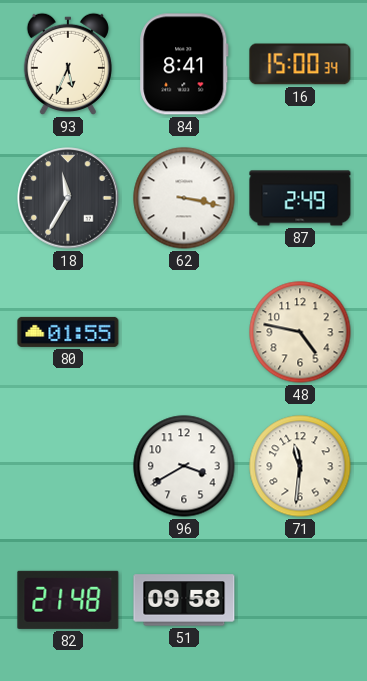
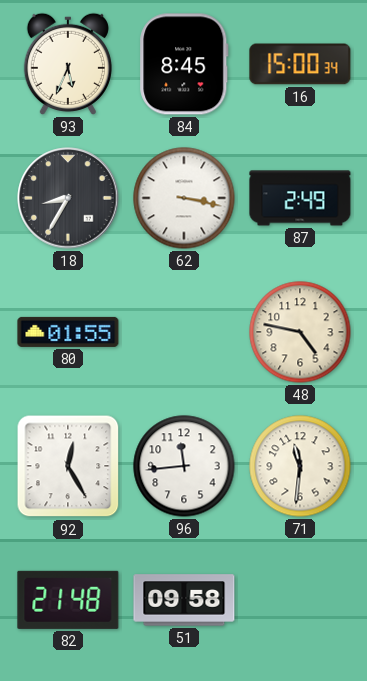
84: 8:41 -> 8:45 (184, 64)
18: 11:35 -> 8:35 (68, 198)
92: none -> 12:25 (68, 466)
96: 3:40 -> 11:44 (184, 466)
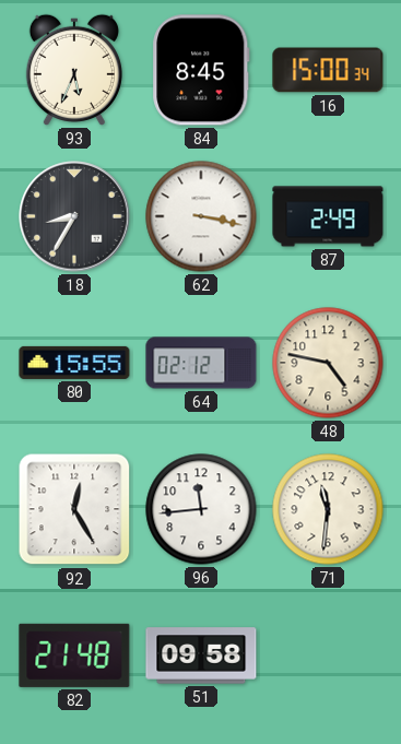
80: 01:55 -> 15:55 (74, 363)
64: none -> 02:12 (201, 363)
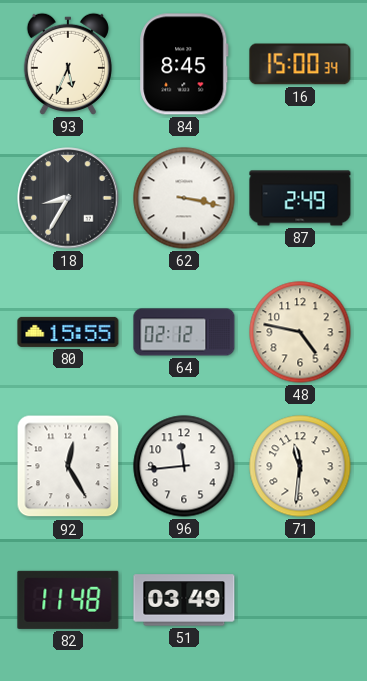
82: 21:48 -> 11:48 (68, 600)
51: 09:58 -> 03:49 (184, 600)
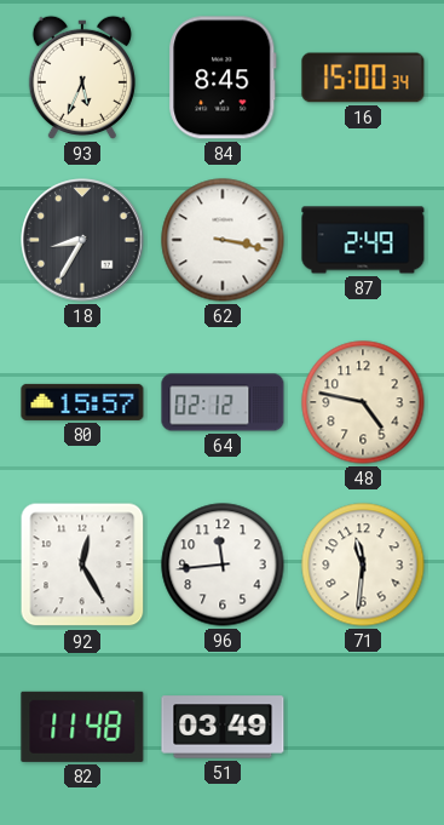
80: 15:55 -> 15:57 (82, 402)
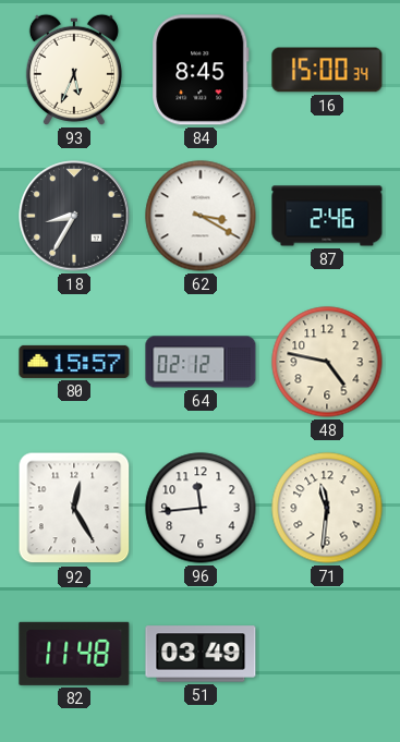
62: 3:17 -> 3:20 (201, 216)
87: 2:49 -> 2:46 (327, 216)
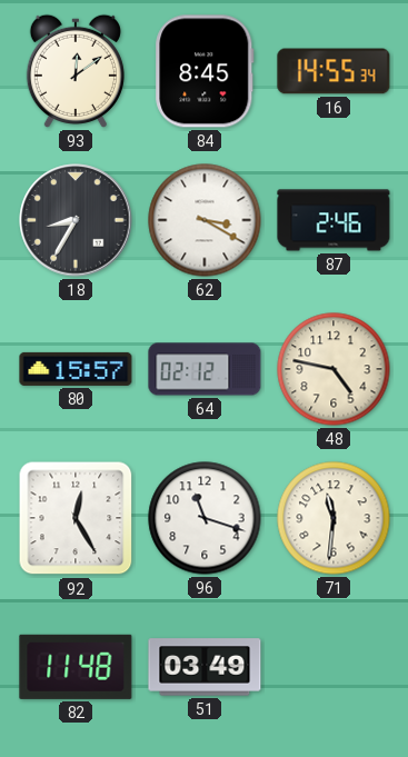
93: 5:34 -> 12:09 (76, 71)
16: 15:00 -> 14:55 (334, 71)
96: 11:44 -> 11:18 (205, 518)
